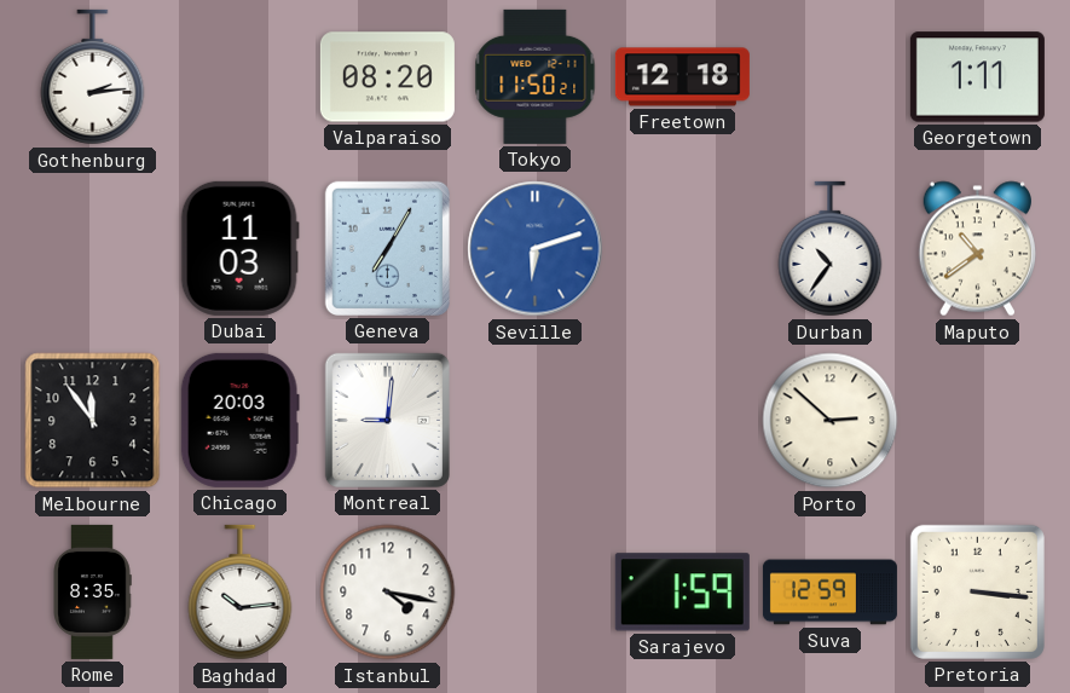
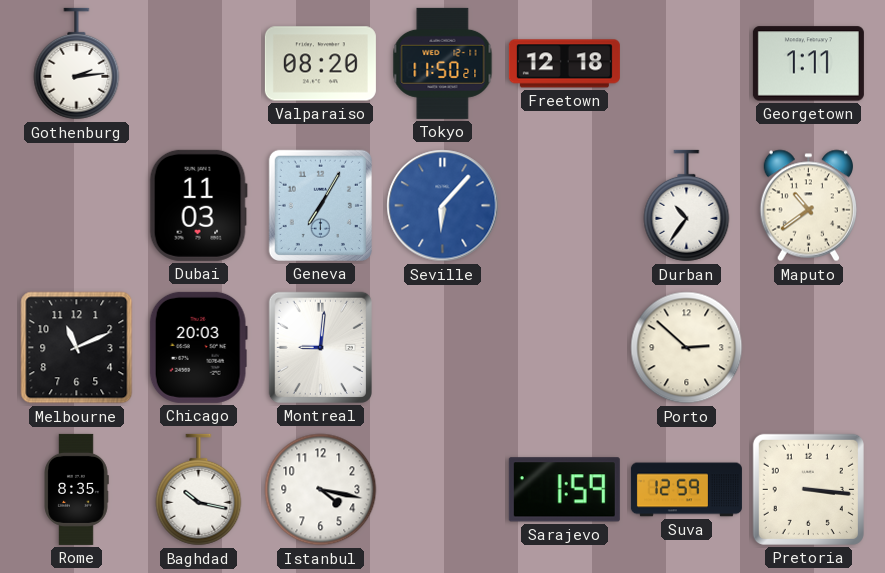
Seville: 6:12 -> 6:07 (443, 206)
Melbourne: 11:54 -> 11:11 (77, 348)
Baghdad: 10:14 -> 10:17 (199, 490)
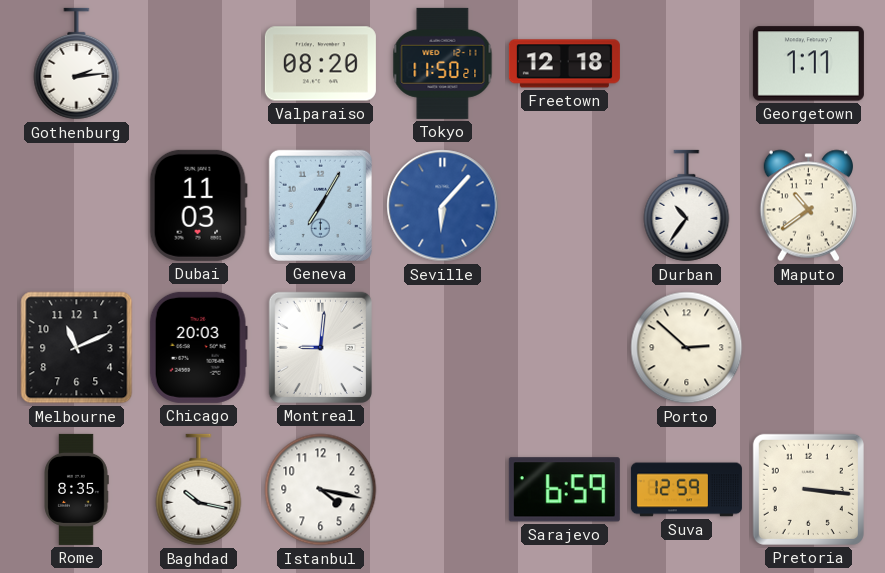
Sarajevo: 1:59 -> 6:59 (564, 490)
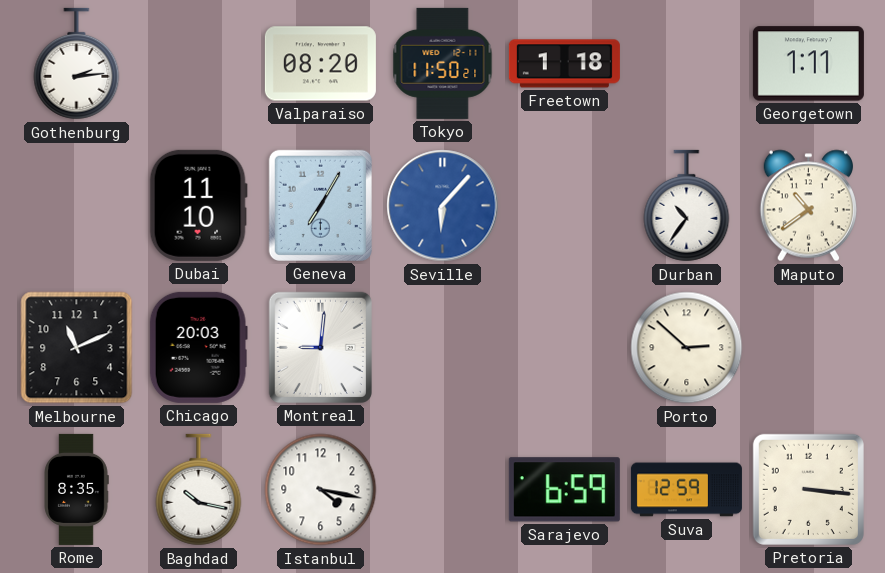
Freetown: 12:18 -> 1:18 (564, 64)
Dubai: 11:03 -> 11:10 (198, 205)
